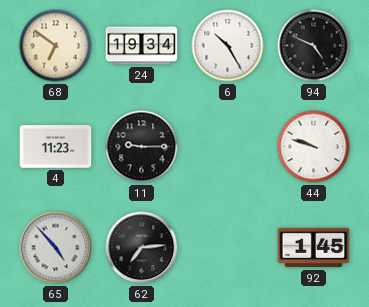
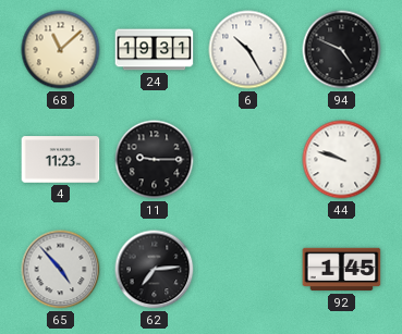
68: 6:51 -> 11:08 (61, 50)
24: 19:34 -> 19:31 (155, 50)
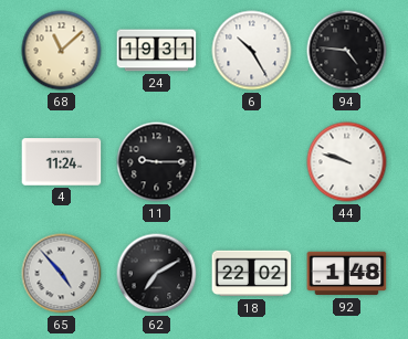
94: 4:49 -> 4:46 (347, 51)
4: 11:23 -> 11:24 (62, 162)
62: 7:14 -> 7:10 (157, 274)
18: none -> 22:02 (252, 274)
92: 1:45 -> 1:48 (347, 274)
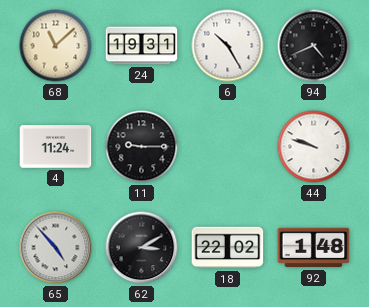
94: 4:46 -> 4:41 (314, 46)
62: 7:10 -> 3:10 (142, 248)
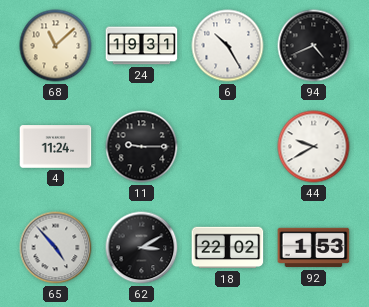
44: 9:48 -> 9:40 (314, 147)
92: 1:48 -> 1:53 (314, 248)
